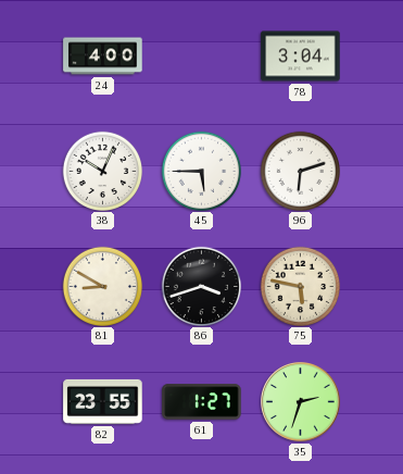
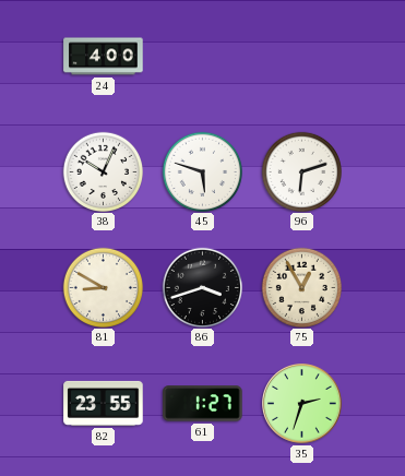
78: 3:04 -> none (301, 57)
45: 5:45 -> 5:48 (202, 171)
75: 5:47 -> 12:55 (301, 287)
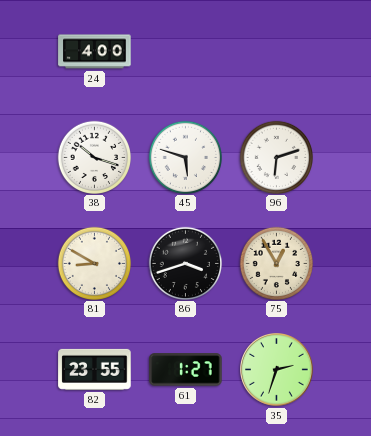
38: 10:04 -> 10:18 (94, 157)
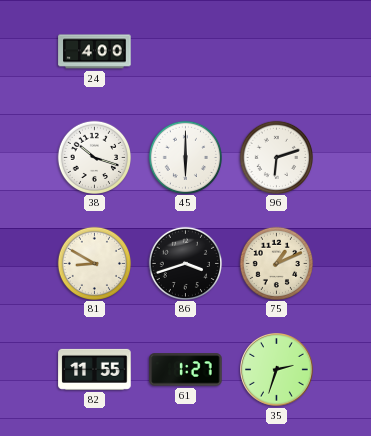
45: 5:48 -> 6:00 (185, 157)
75: 12:55 -> 1:11 (276, 263)
82: 23:55 -> 11:55 (95, 369)
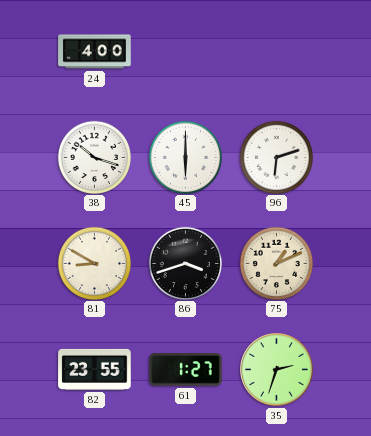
82: 11:55 -> 23:55 (95, 369)
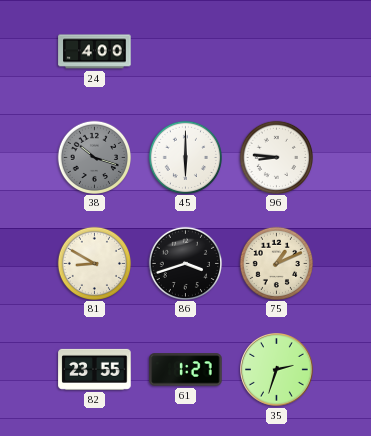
38 dial: white -> grey (94, 157)
96: 6:12 -> 8:46 (276, 157)
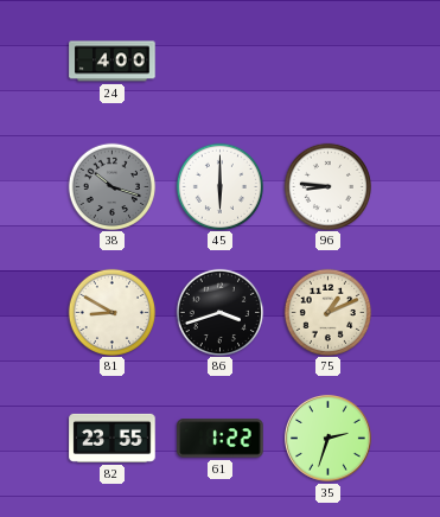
61: 1:27 -> 1:22 (221, 439)
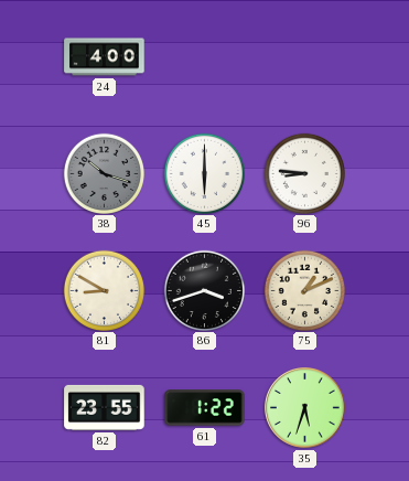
35: 2:33 -> 5:33 (305, 408)
